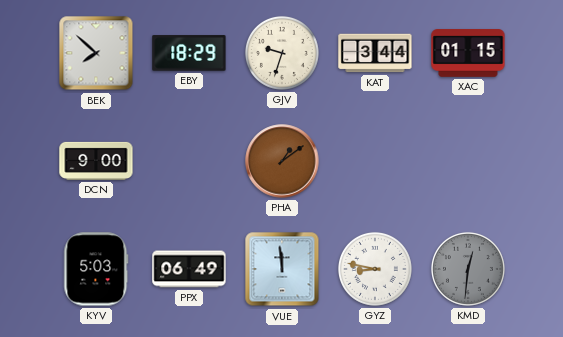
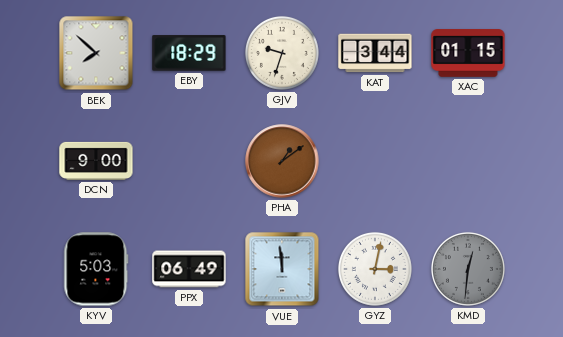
GYZ: 8:47 -> 3:02 (375, 269)
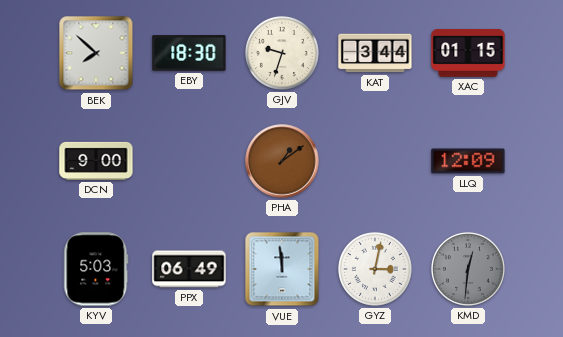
EBY: 18:29 -> 18:30 (189, 53)
LLQ: none -> 12:09 (468, 161)
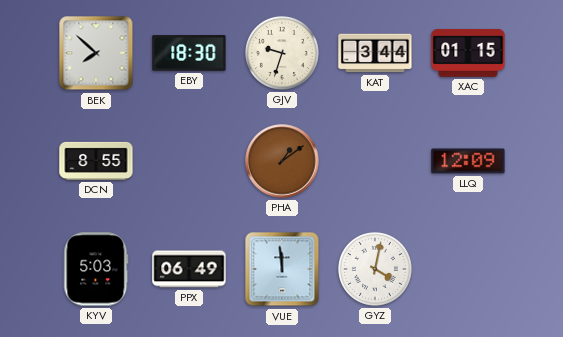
DCN: 9:00 -> 8:55 (96, 161)
GYZ: 3:02 -> 4:02 (375, 269)
KMD: 12:31 -> none (468, 269)
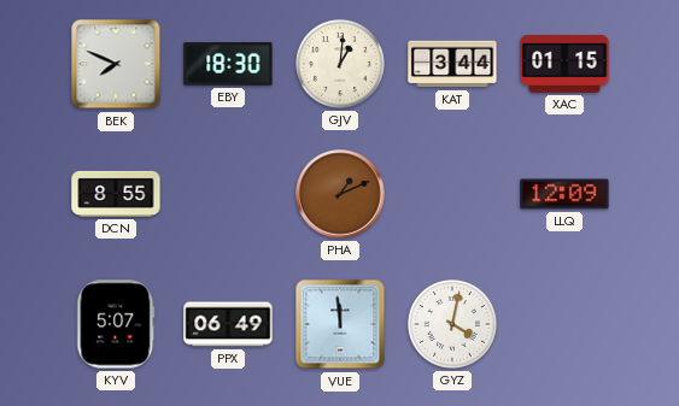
BEK: 7:52 -> 7:49 (116, 64)
GJV: 9:33 -> 1:01 (340, 64)
PHA: 1:09 -> 1:11 (340, 194)
KYV: 5:03 -> 5:07 (116, 324)
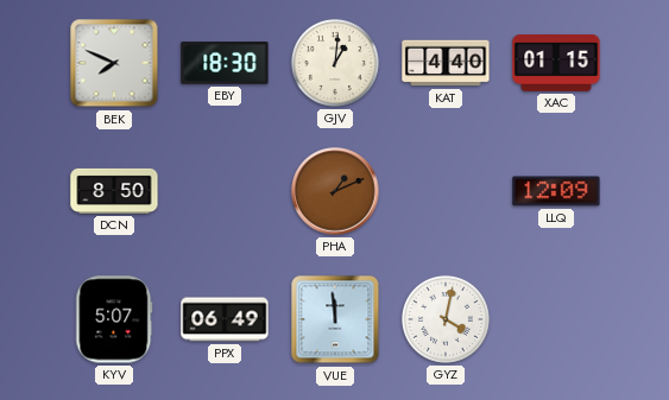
KAT: 3:44 -> 4:40 (446, 63)
DCN: 8:55 -> 8:50 (114, 191)
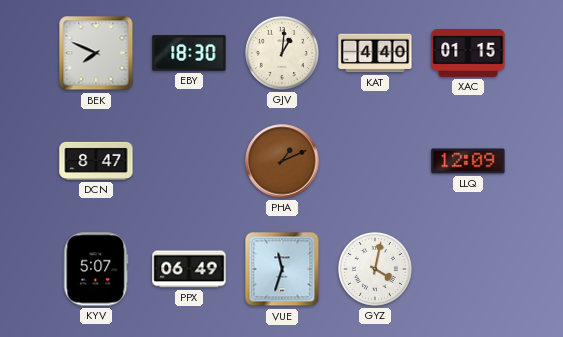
DCN: 8:50 -> 8:47 (96, 161)
VUE: 11:59 -> 11:33 (282, 269)
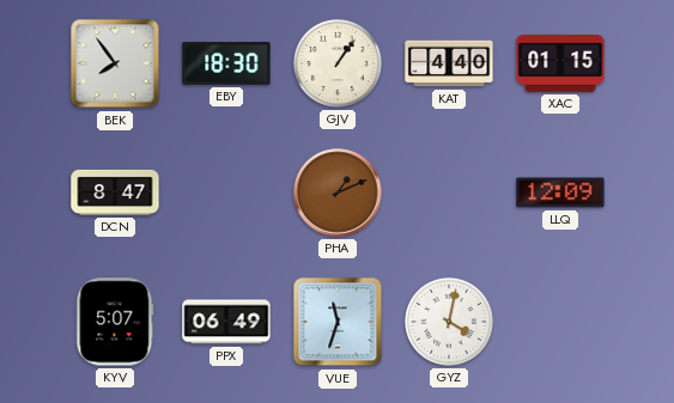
BEK: 7:49 -> 7:54 (115, 63)
GJV: 1:01 -> 1:06 (338, 63)
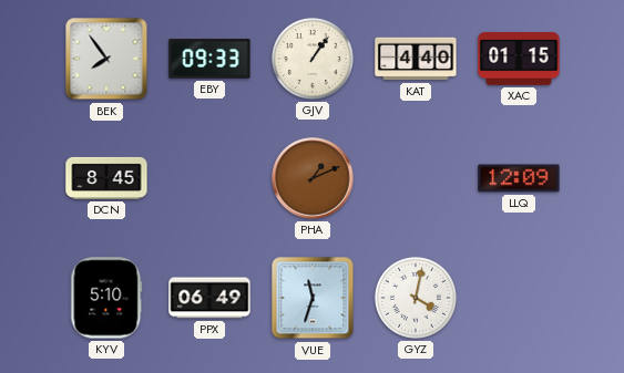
EBY: 18:30 -> 09:33 (209, 59)
DCN: 8:47 -> 8:45 (106, 178)
KYV: 5:07 -> 5:10 (106, 298)
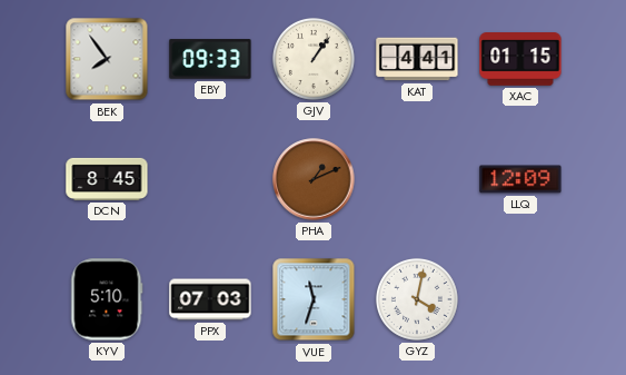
KAT: 4:40 -> 4:41 (417, 59)
PPX: 06:49 -> 07:03 (210, 299)
